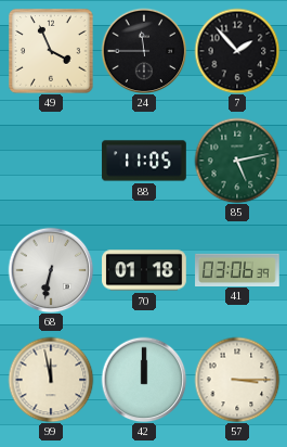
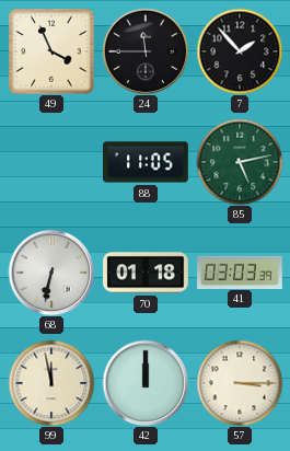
41: 03:06 -> 03:03 (240, 271)
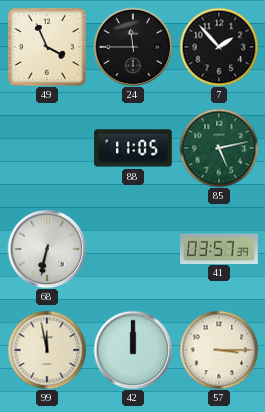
70: 01:18 -> none (146, 273)
41: 03:03 -> 03:57 (219, 248)
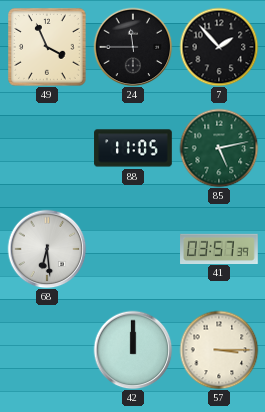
68: 6:32 -> 6:29 (47, 249)
99: 11:58 -> none (47, 350)
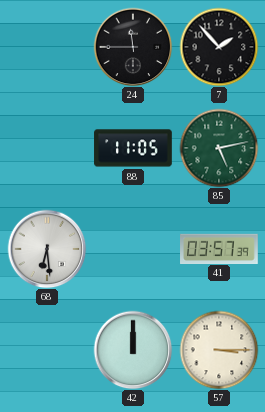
49: 3:56 -> none (48, 48)
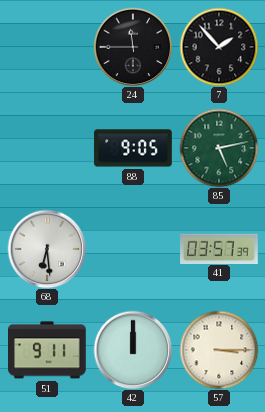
88: 11:05 -> 9:05 (133, 148)
51: none -> 9:11 (48, 350)
